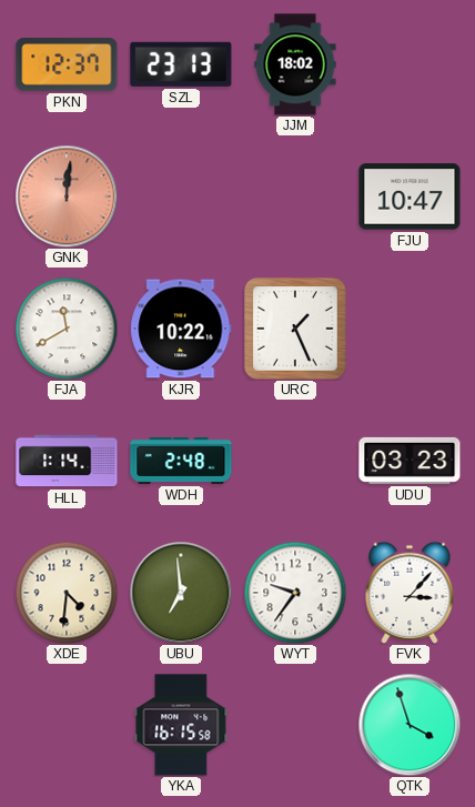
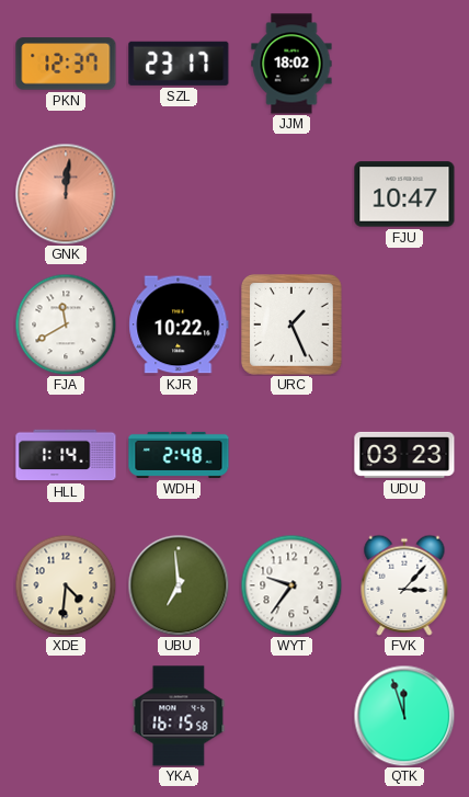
SZL: 23:13 -> 23:17 (179, 64)
QTK: 3:57 -> 11:57 (404, 716)
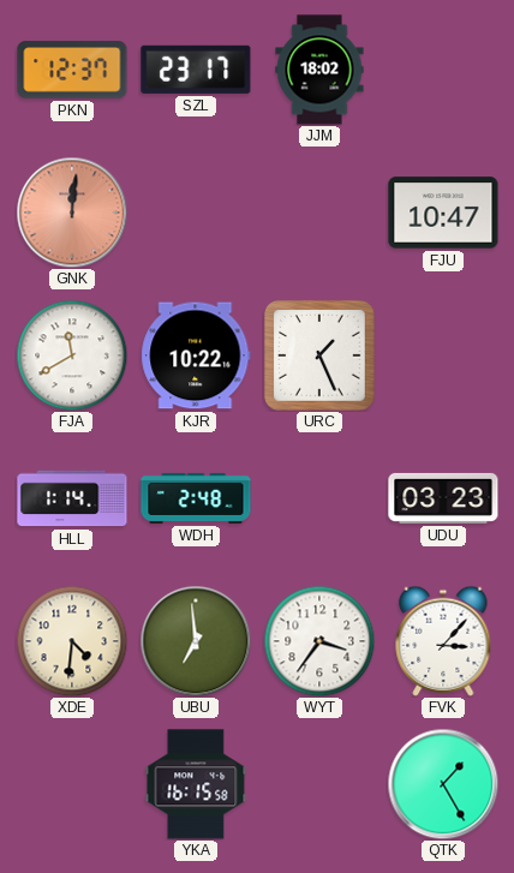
WYT: 9:36 -> 3:36 (319, 641)
QTK: 11:57 -> 1:25 (443, 784)
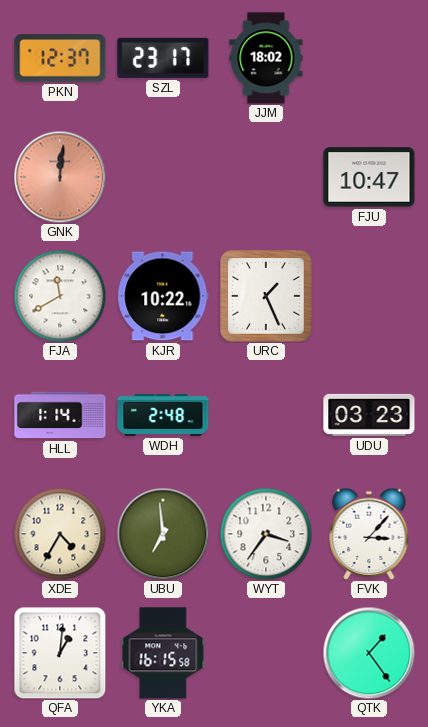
XDE: 4:31 -> 4:35 (60, 534)
QFA: none -> 1:01 (60, 653)
QTK: 1:25 -> 1:24 (369, 653)
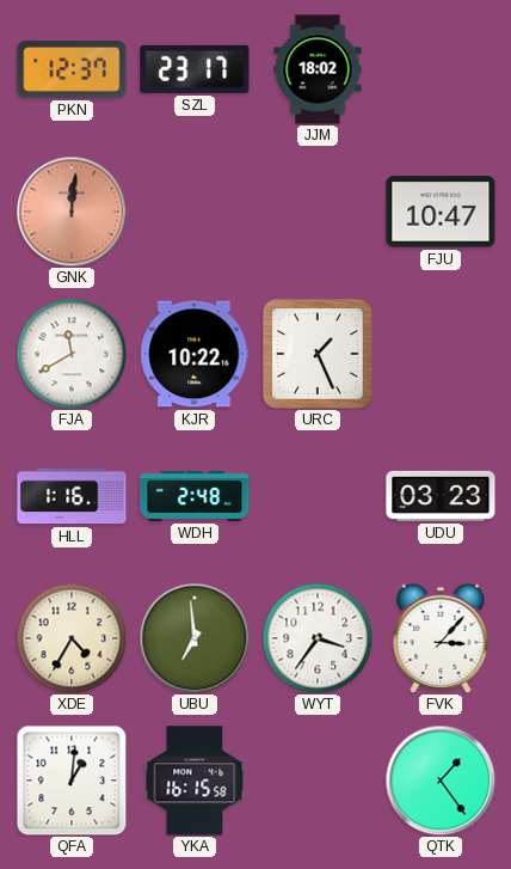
HLL: 1:14 -> 1:16 (72, 496)
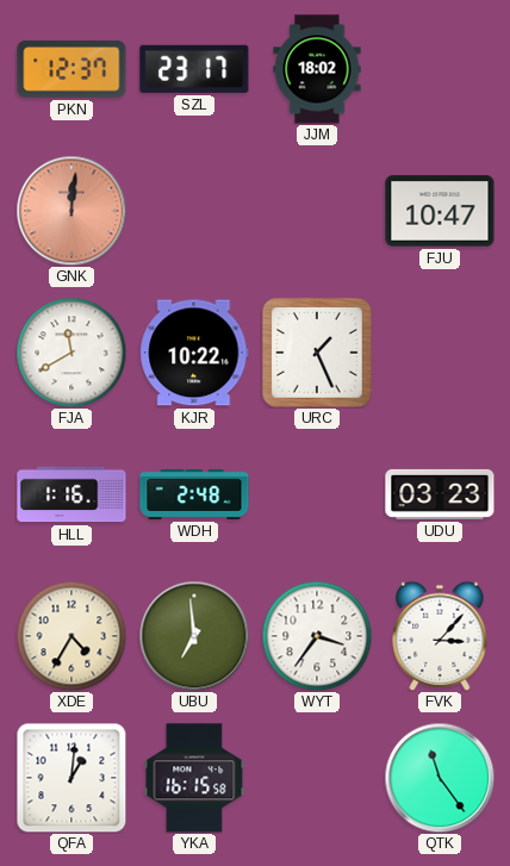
QTK: 1:24 -> 11:24 (440, 778)
